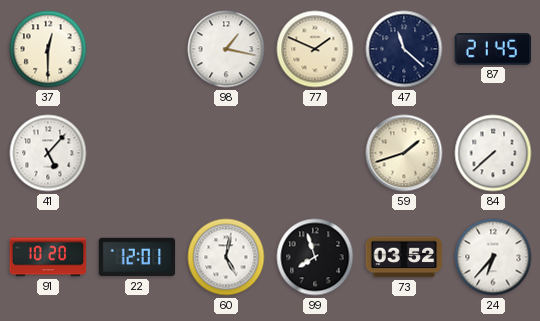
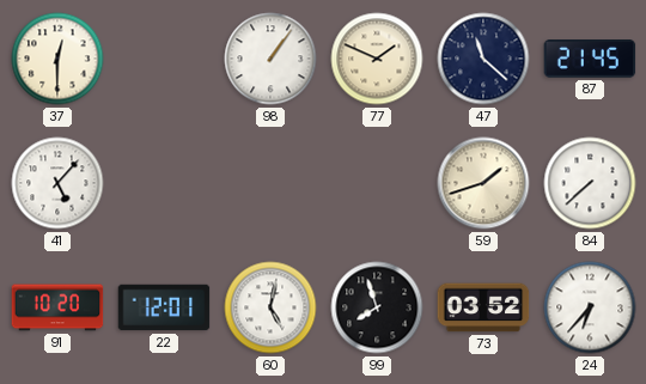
98: 1:17 -> 1:06 (270, 59)
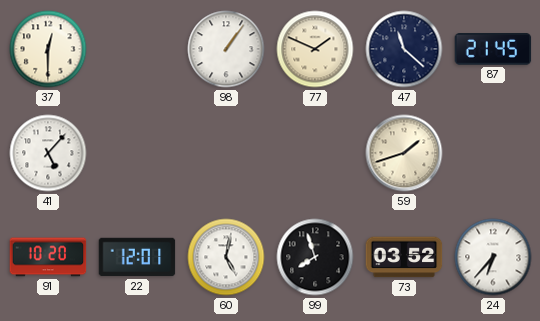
84: 7:38 -> none (590, 183)
